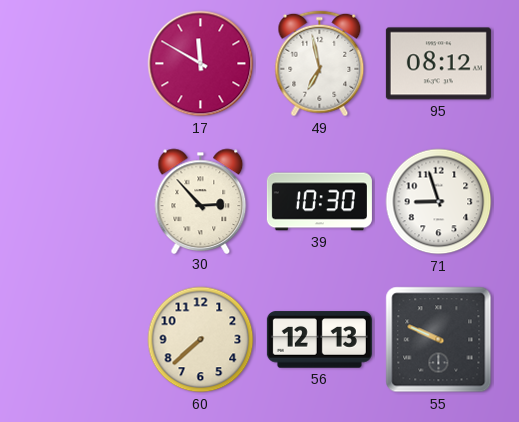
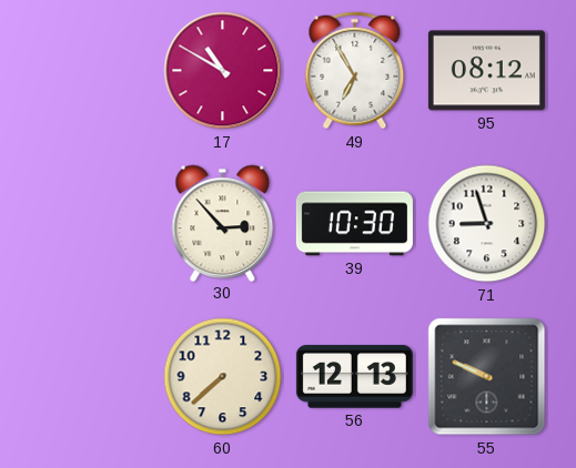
17: 11:50 -> 10:50 (223, 71)
49: 6:58 -> 6:55 (355, 71)
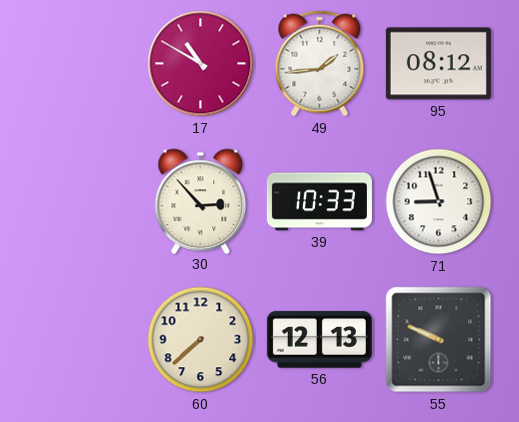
49: 6:55 -> 1:44 (320, 64)
39: 10:30 -> 10:33 (319, 202)
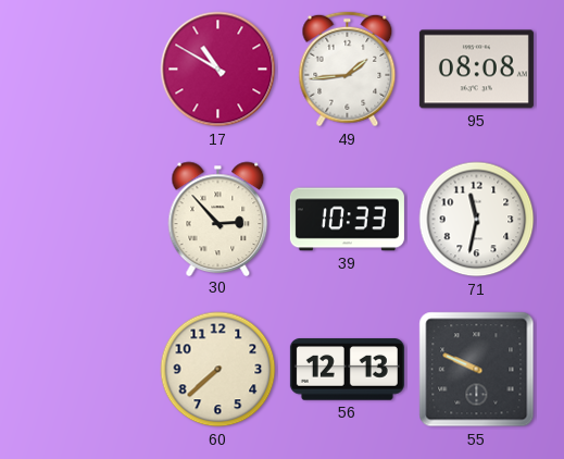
95: 08:12 -> 08:08 (476, 70)
71: 8:57 -> 11:32 (477, 220)
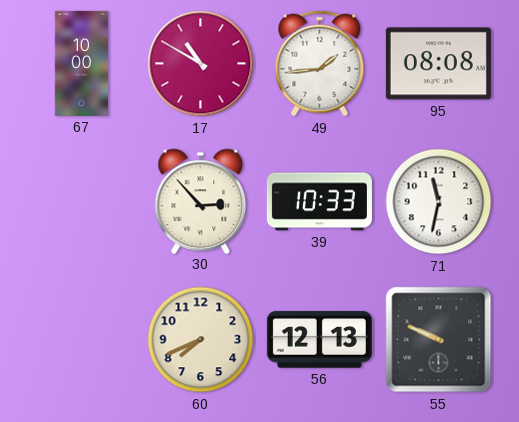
67: none -> 10:00 (82, 63)
60: 7:38 -> 7:41 (201, 340)
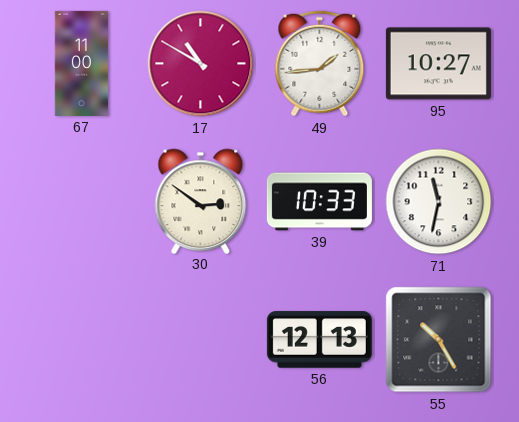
67: 10:00 -> 11:00 (82, 63)
95: 08:08 -> 10:27 (438, 64)
30: 2:53 -> 2:51 (201, 201)
60: 7:41 -> none (201, 340)
55: 9:49 -> 10:25 (439, 340)
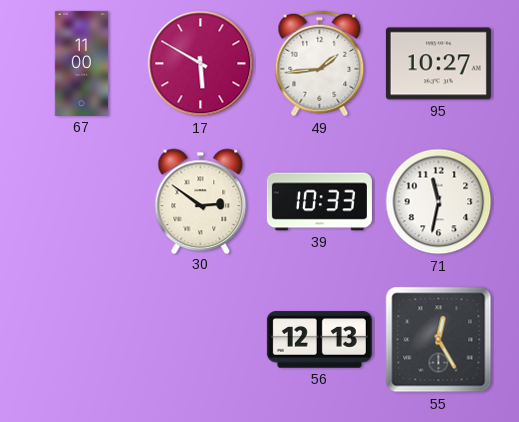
17: 10:50 -> 5:50 (201, 64)
55: 10:25 -> 12:25 (439, 340)
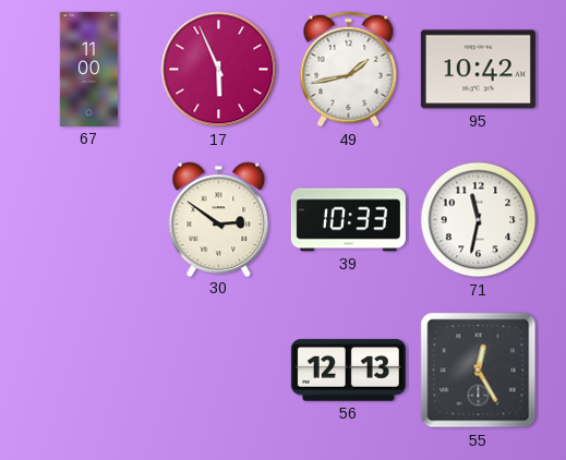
17: 5:50 -> 5:56 (219, 70)
49: 1:44 -> 1:43 (349, 70)
95: 10:27 -> 10:42 (478, 70)
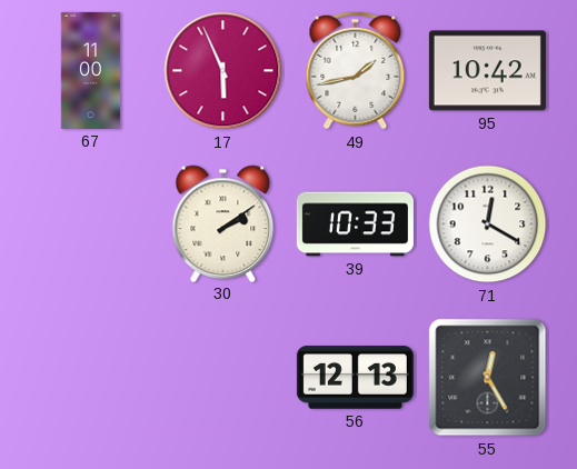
30: 2:51 -> 2:09 (223, 223)
71: 11:32 -> 12:20 (488, 224)
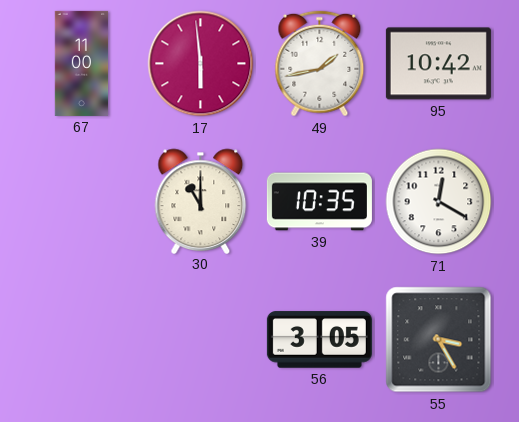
17: 5:56 -> 5:59 (201, 64)
30: 2:09 -> 11:00 (201, 201)
39: 10:33 -> 10:35 (319, 202)
56: 12:13 -> 3:05 (319, 340)
55: 12:25 -> 3:25 (439, 340)
